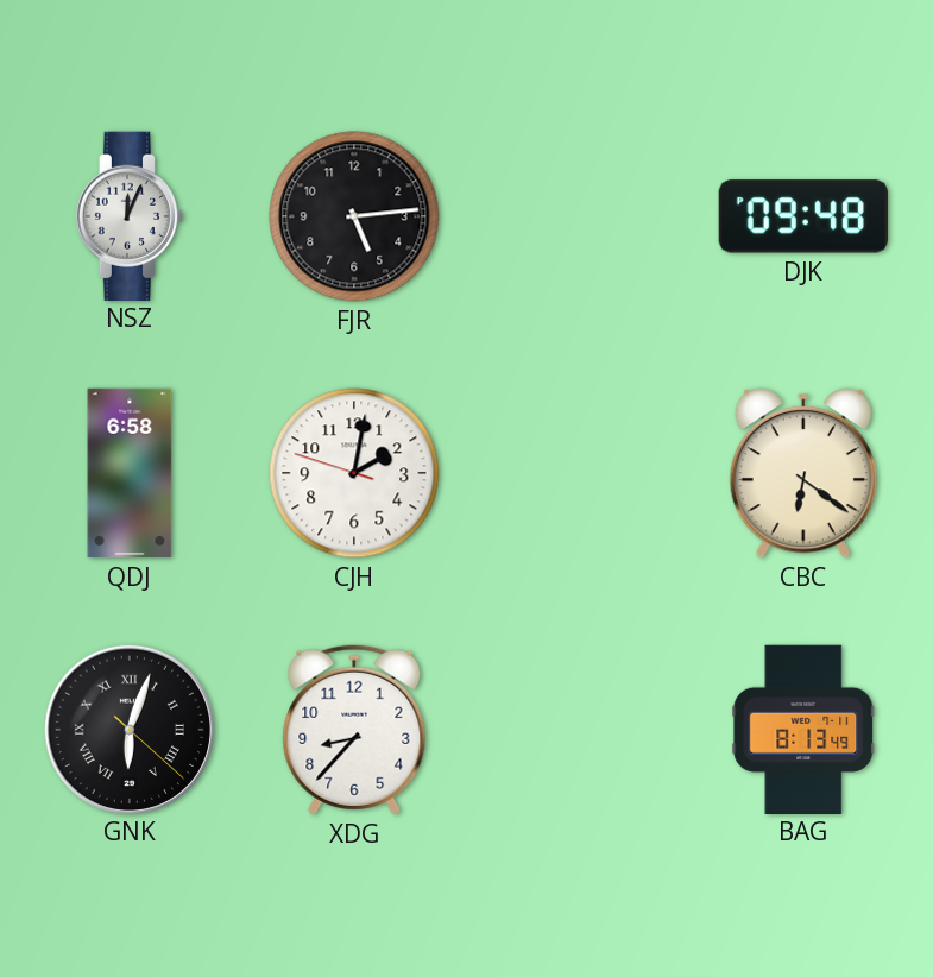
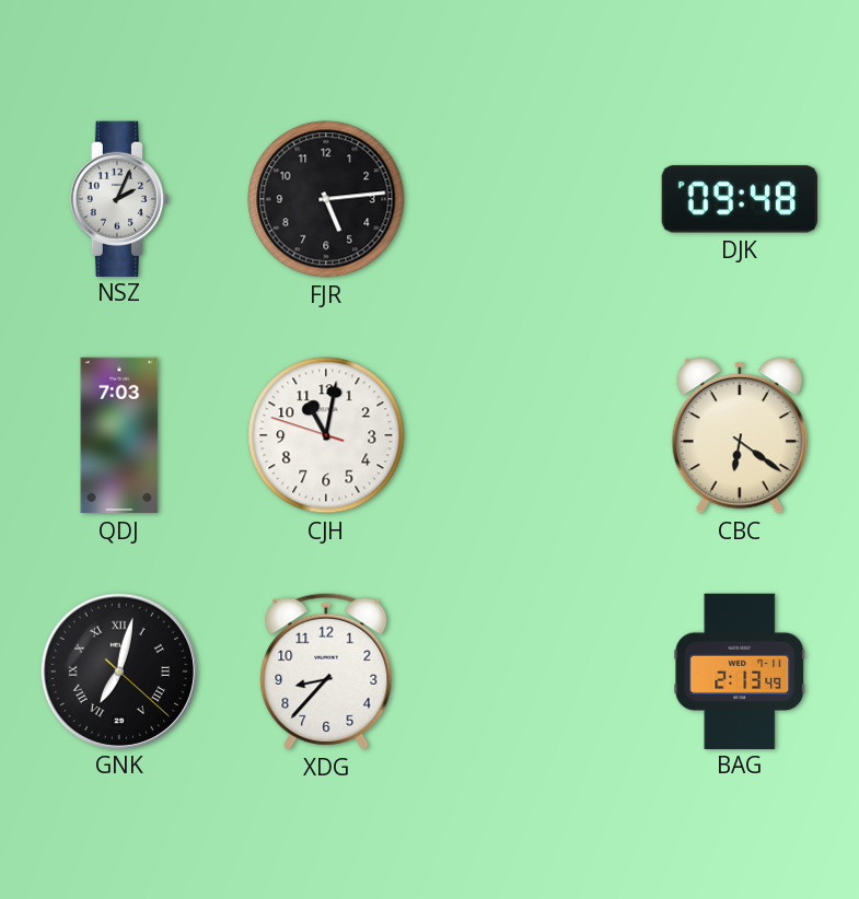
NSZ: 12:04 -> 2:04 (118, 198)
QDJ: 6:58 -> 7:03 (119, 435)
CJH: 2:01 -> 11:01 (326, 435)
GNK: 6:03 -> 7:02 (118, 670)
BAG: 8:13 -> 2:13 (740, 670)
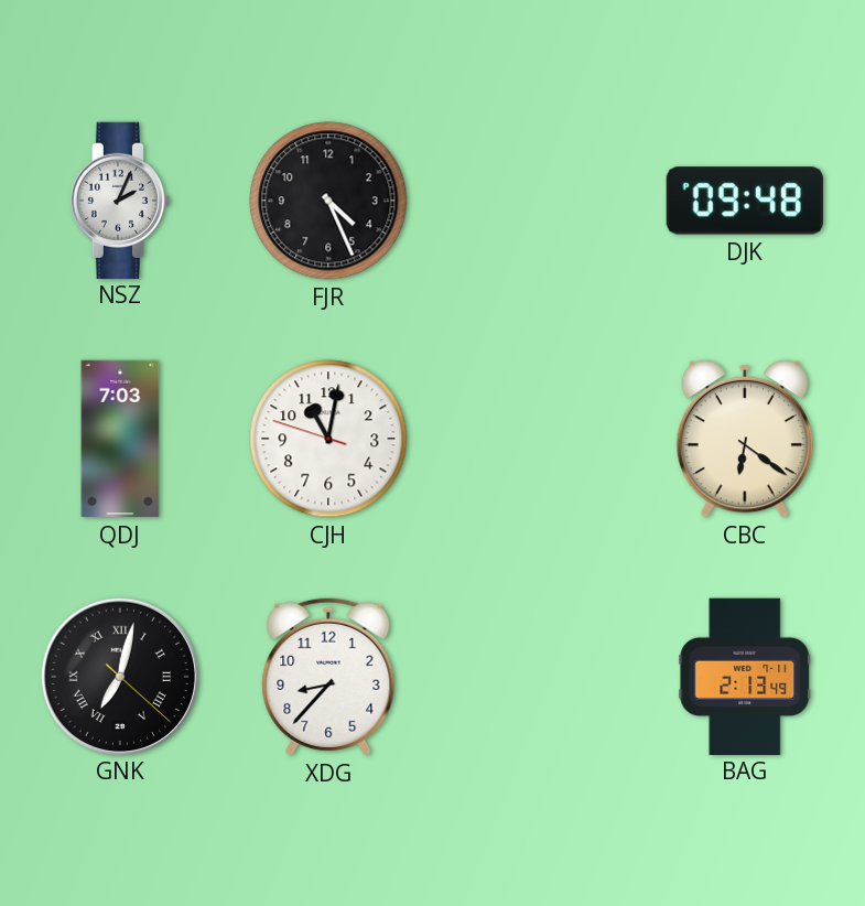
FJR: 5:14 -> 4:26 (328, 201)
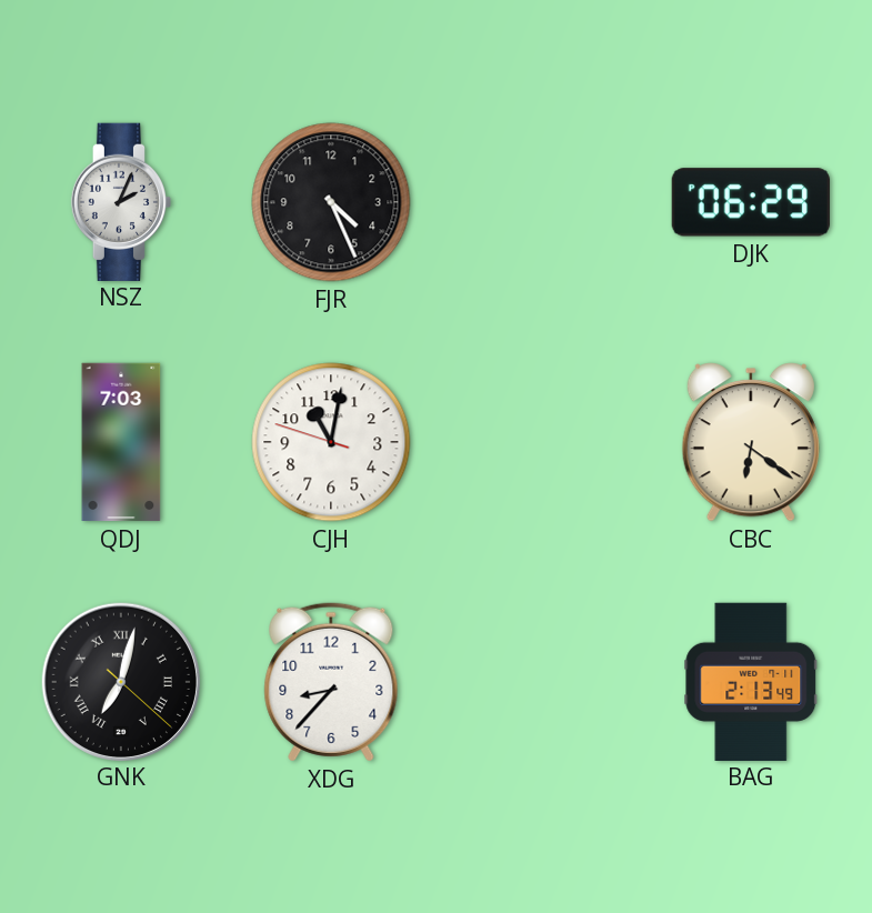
DJK: 09:48 -> 06:29 (751, 202)
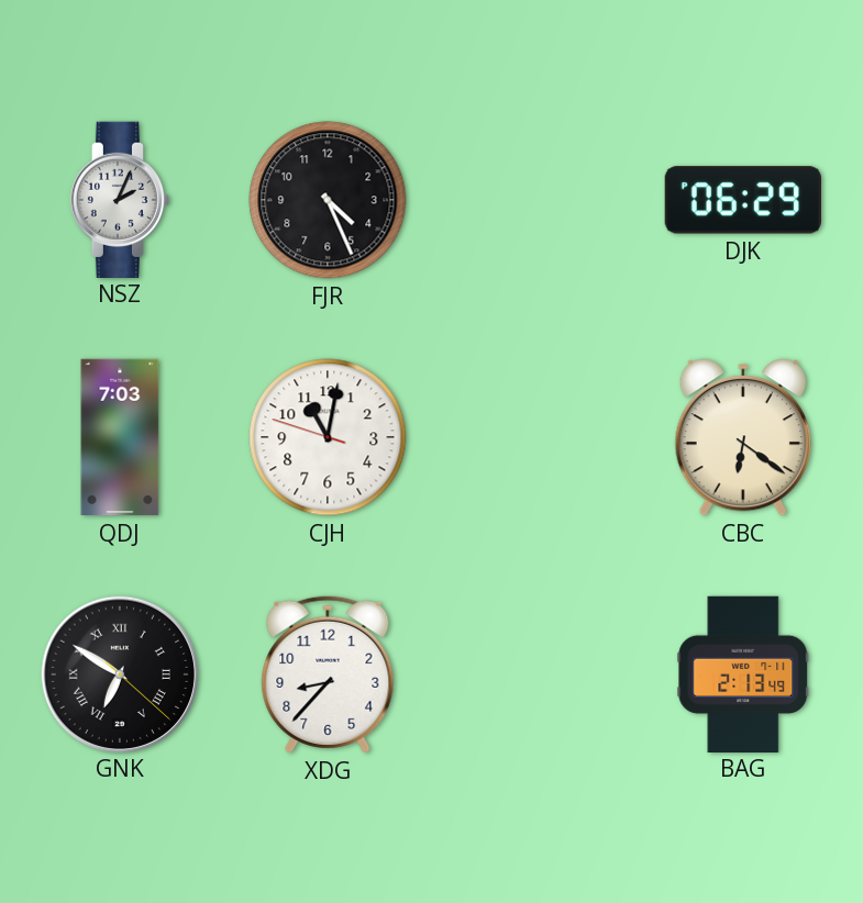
GNK: 7:02 -> 6:50 (119, 673)
